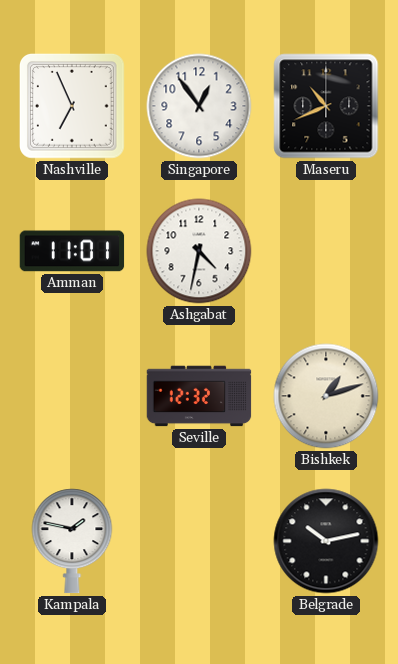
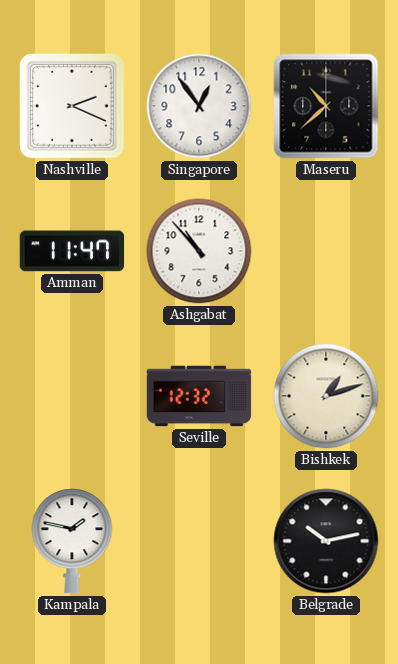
Nashville: 6:56 -> 2:19 (73, 107)
Maseru: 10:41 -> 10:38 (326, 106)
Amman: 11:01 -> 11:47 (72, 251)
Ashgabat: 4:32 -> 10:53 (199, 251)
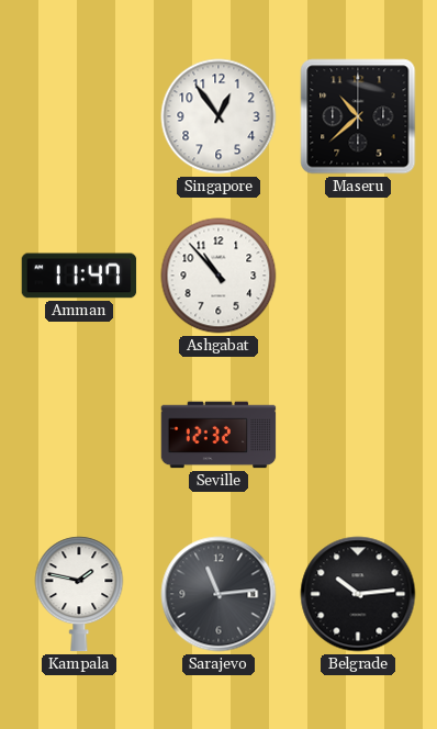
Nashville: 2:19 -> none (73, 107)
Bishkek: 1:12 -> none (326, 396)
Sarajevo: none -> 11:14 (218, 594)
Belgrade: 10:13 -> 10:14 (358, 594)
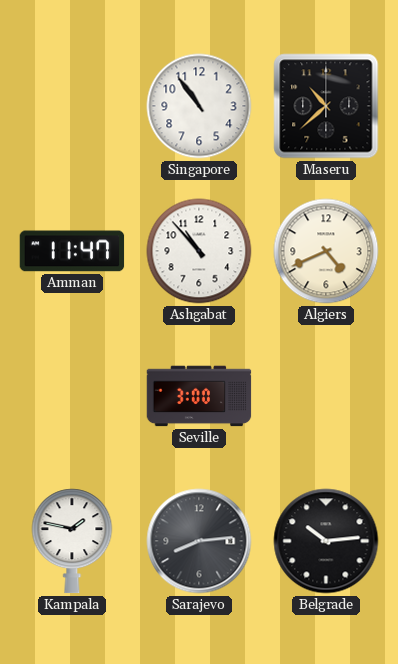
Singapore: 12:54 -> 10:54 (199, 106)
Algiers: none -> 4:41 (326, 251)
Seville: 12:32 -> 3:00 (199, 396)
Sarajevo: 11:14 -> 8:14 (199, 541)
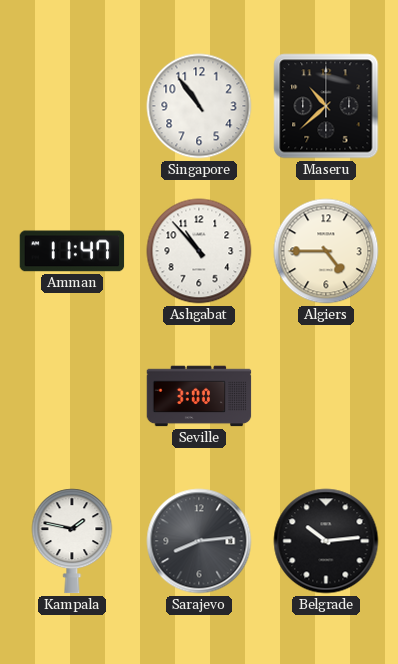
Algiers: 4:41 -> 4:45 (326, 251)
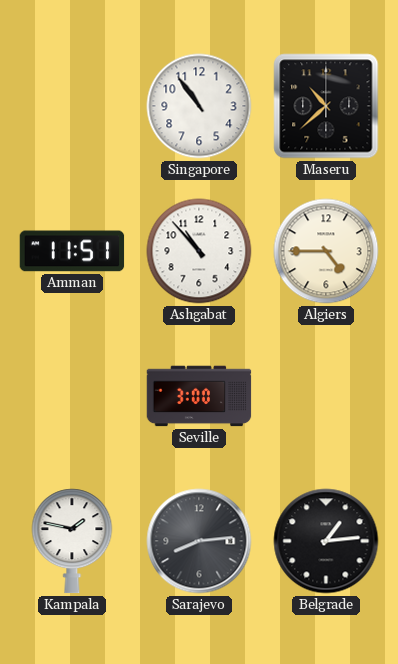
Amman: 11:47 -> 11:51 (72, 251)
Belgrade: 10:14 -> 1:14 (326, 541)
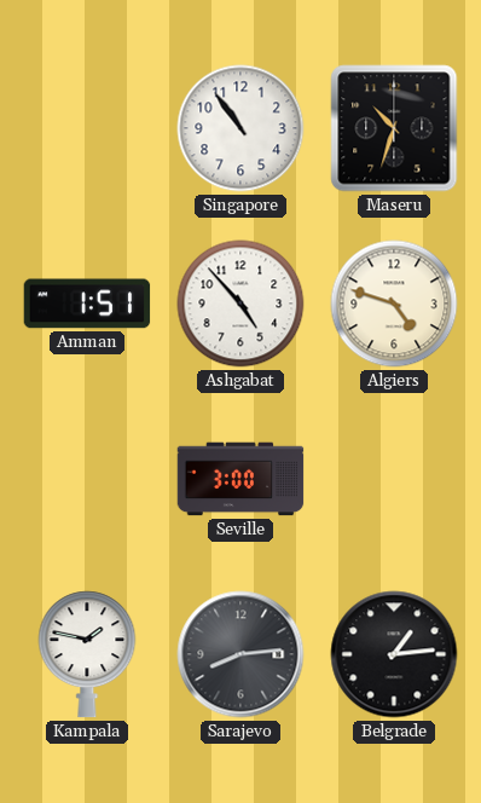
Maseru: 10:38 -> 10:33 (394, 128)
Amman: 11:51 -> 1:51 (87, 304)
Ashgabat: 10:53 -> 4:53 (240, 304)
Algiers: 4:45 -> 4:48 (394, 304)
